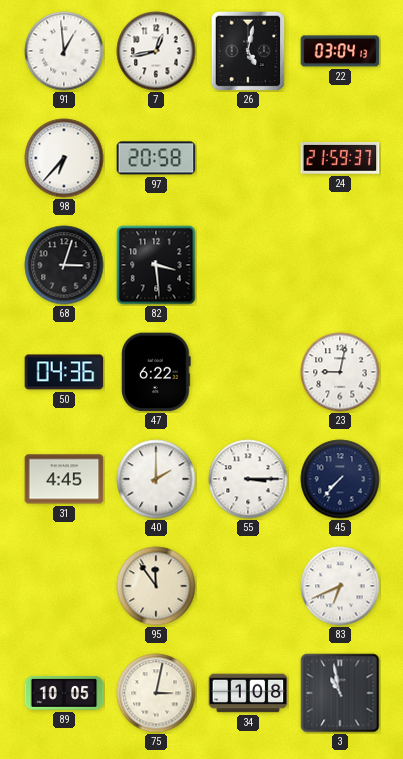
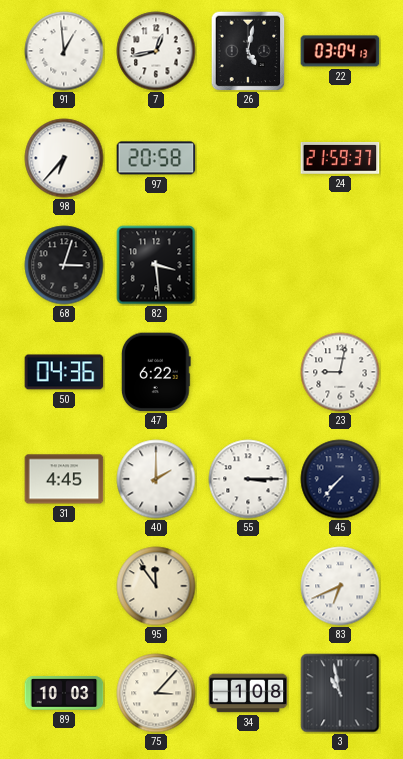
89: 10:05 -> 10:03 (64, 693)
75: 3:02 -> 3:07 (156, 693)
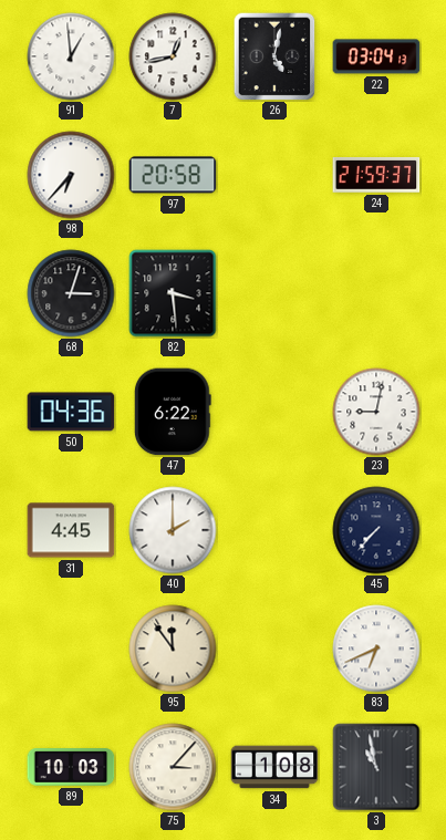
55: 3:15 -> none (248, 479)
